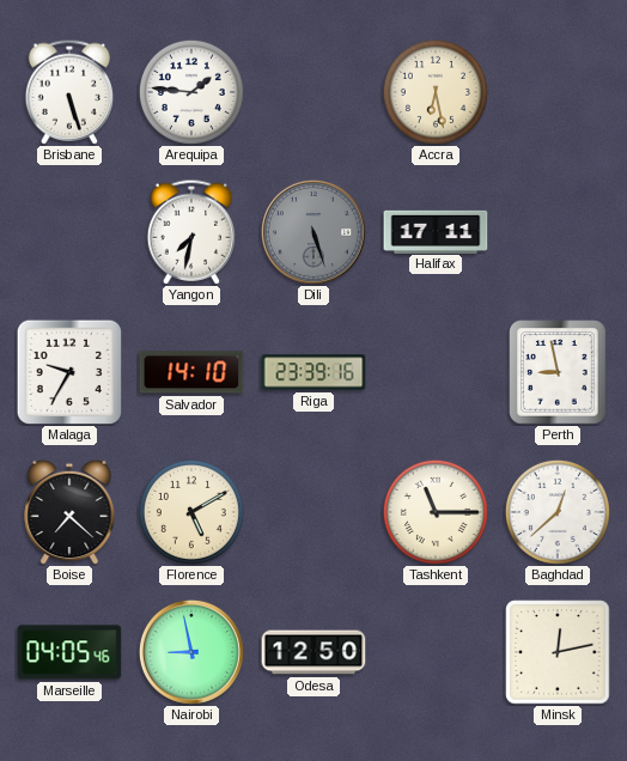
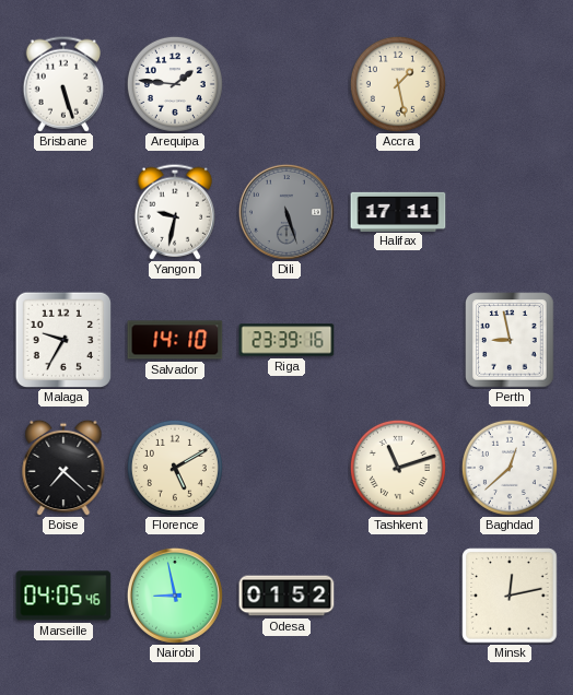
Accra: 6:28 -> 1:28 (398, 84)
Yangon: 7:32 -> 9:32 (174, 212)
Tashkent: 11:15 -> 11:12 (398, 468)
Odesa: 12:50 -> 01:52 (286, 596)
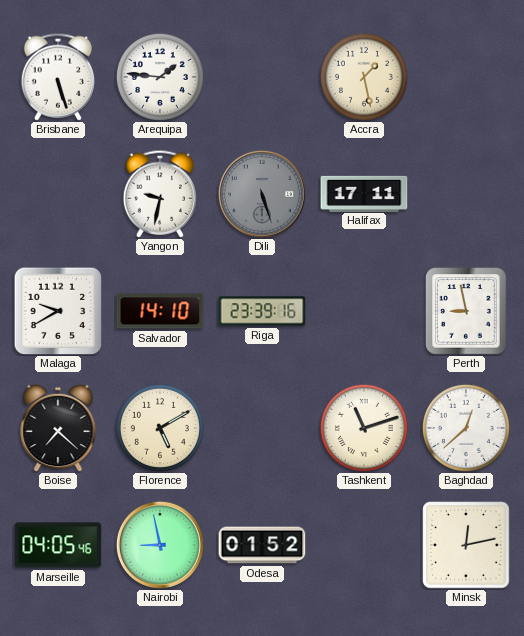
Malaga: 9:35 -> 9:40 (58, 311)
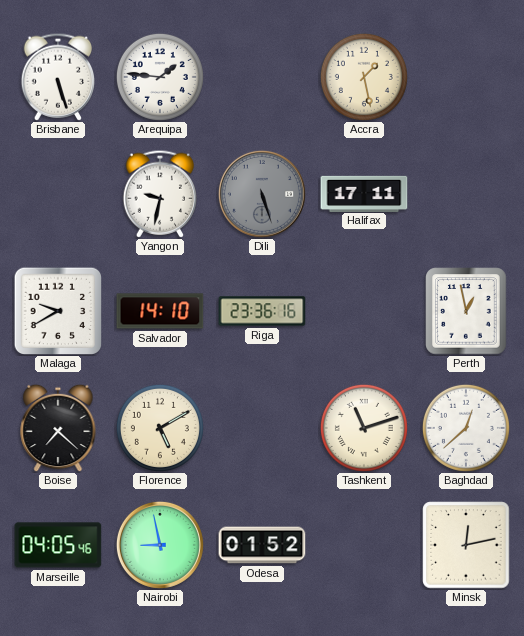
Riga: 23:39 -> 23:36 (262, 311)
Perth: 8:58 -> 12:58 (466, 311)
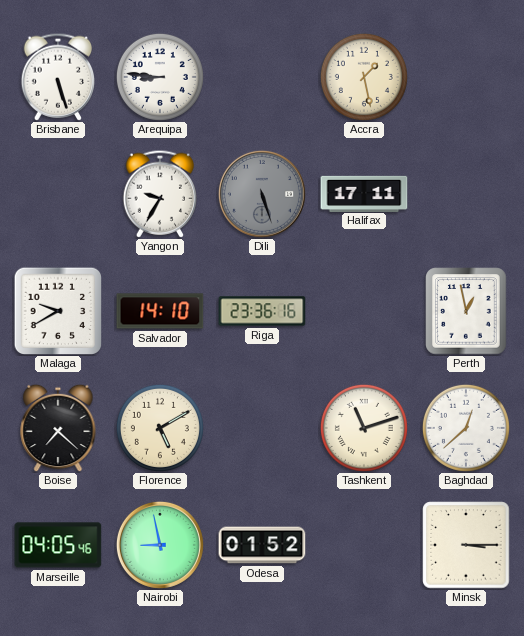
Arequipa: 1:46 -> 8:46 (160, 77)
Yangon: 9:32 -> 9:35 (159, 194)
Minsk: 12:13 -> 3:15 (466, 545)
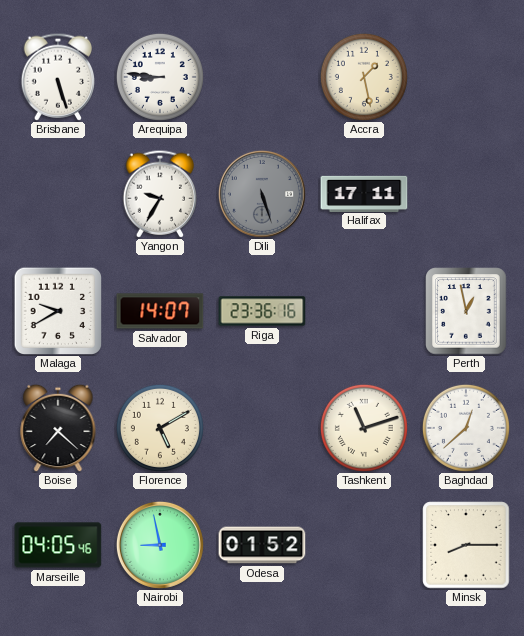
Salvador: 14:10 -> 14:07 (160, 311)
Minsk: 3:15 -> 8:15 (466, 545)
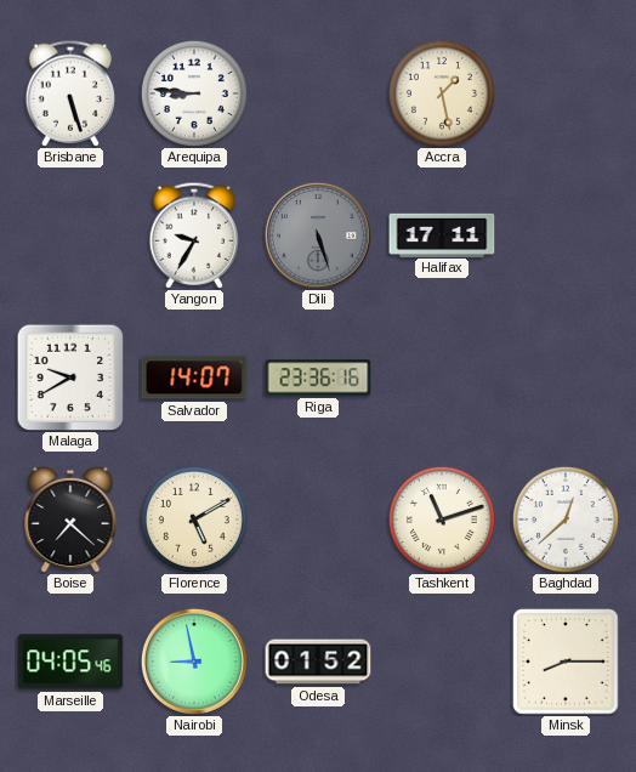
Perth: 12:58 -> none (466, 311)
